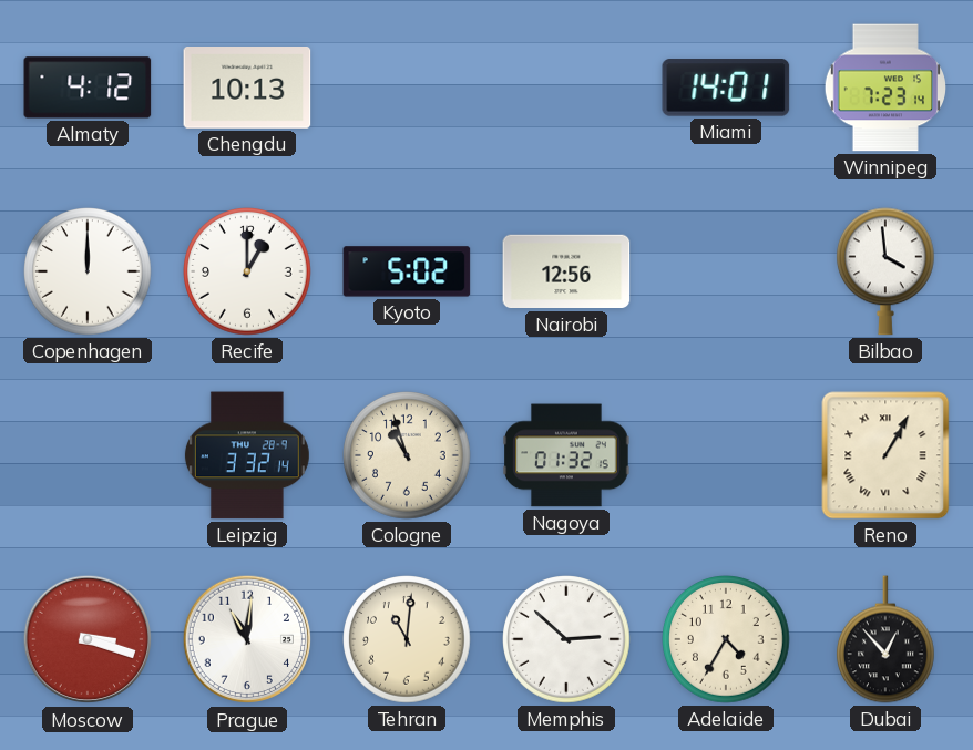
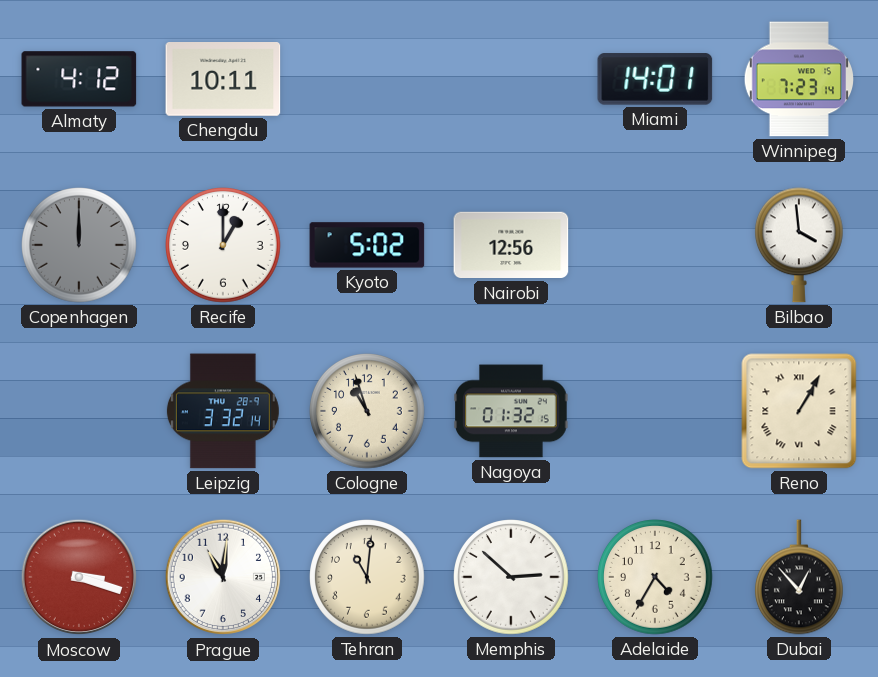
Chengdu: 10:13 -> 10:11 (223, 80)
Copenhagen dial: white -> grey (80, 246)
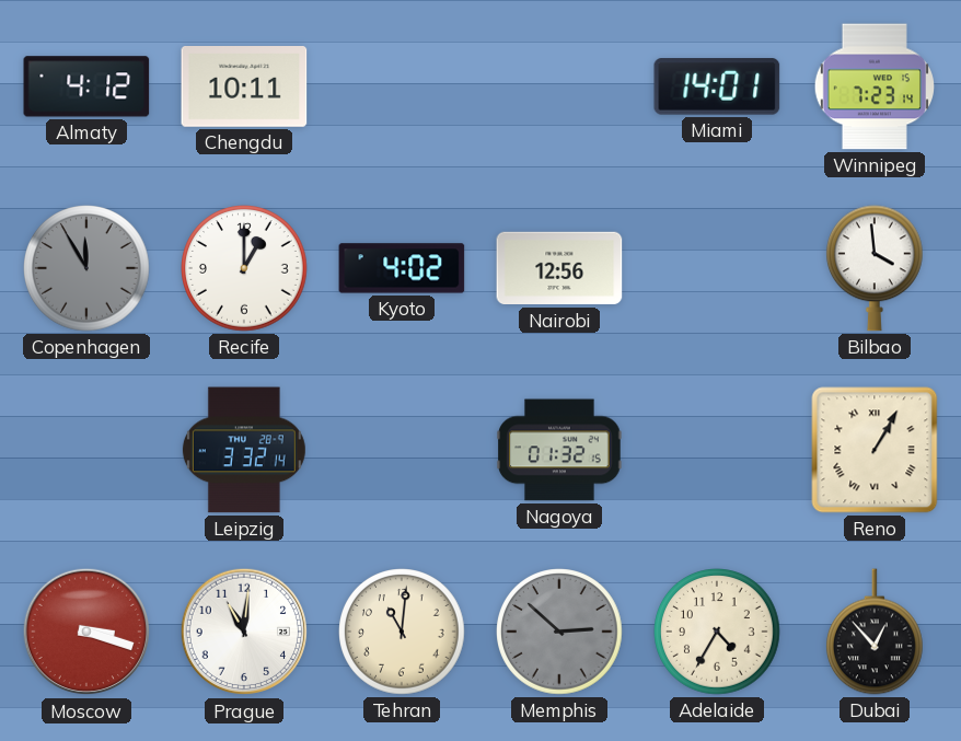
Copenhagen: 12:00 -> 11:55 (88, 269)
Kyoto: 5:02 -> 4:02 (402, 268)
Cologne: 10:57 -> none (368, 412)
Memphis dial: white -> grey (560, 633)
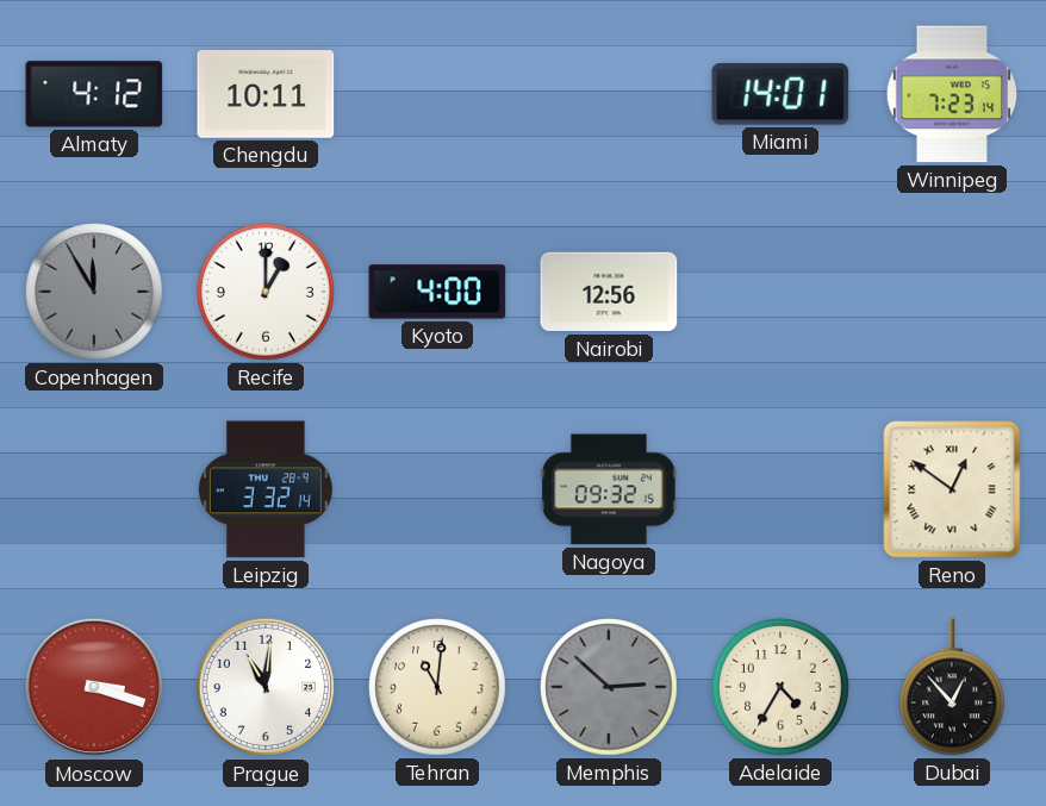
Kyoto: 4:02 -> 4:00 (437, 292)
Bilbao: 3:59 -> none (876, 268)
Nagoya: 01:32 -> 09:32 (609, 489)
Reno: 1:05 -> 12:51 (952, 489)
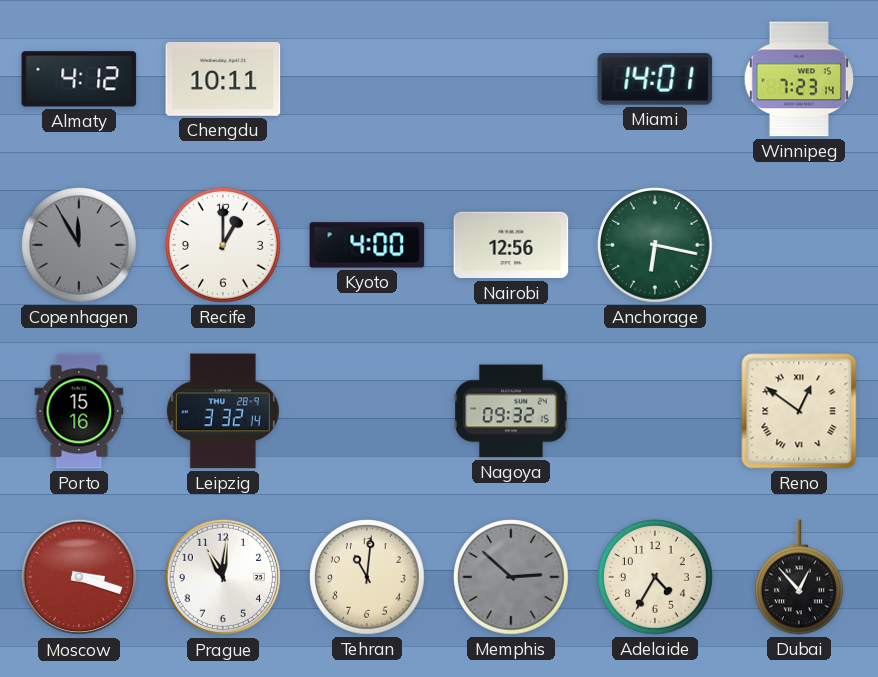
Anchorage: none -> 6:17 (656, 246)
Porto: none -> 15:16 (79, 411)
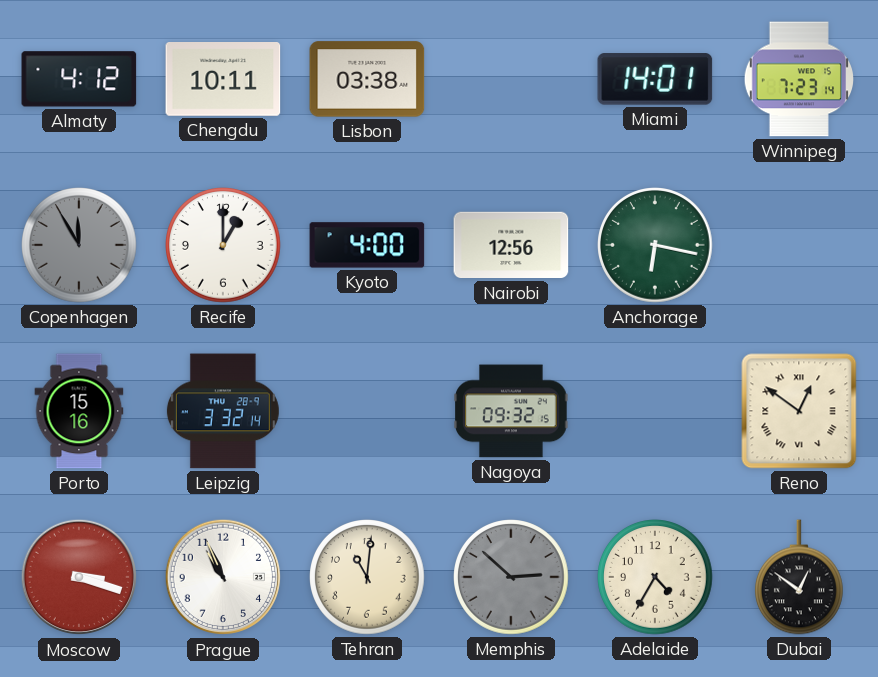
Lisbon: none -> 03:38 (367, 79)
Prague: 11:01 -> 10:56 (223, 577)
Dubai: 12:53 -> 12:51 (800, 577)
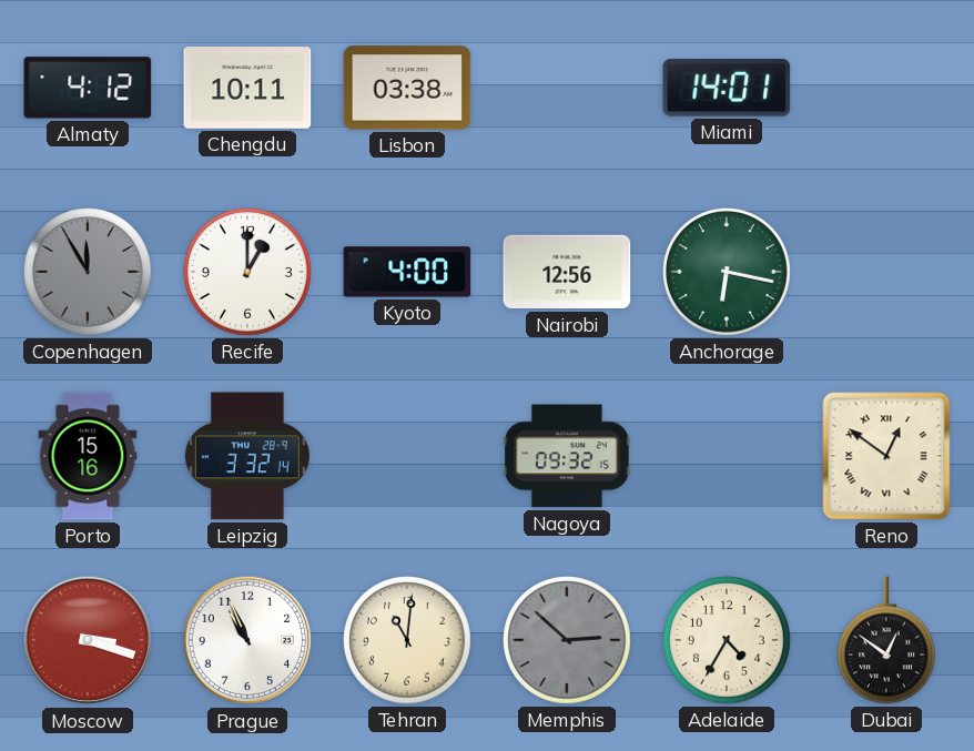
Winnipeg: 7:23 -> none (798, 79)
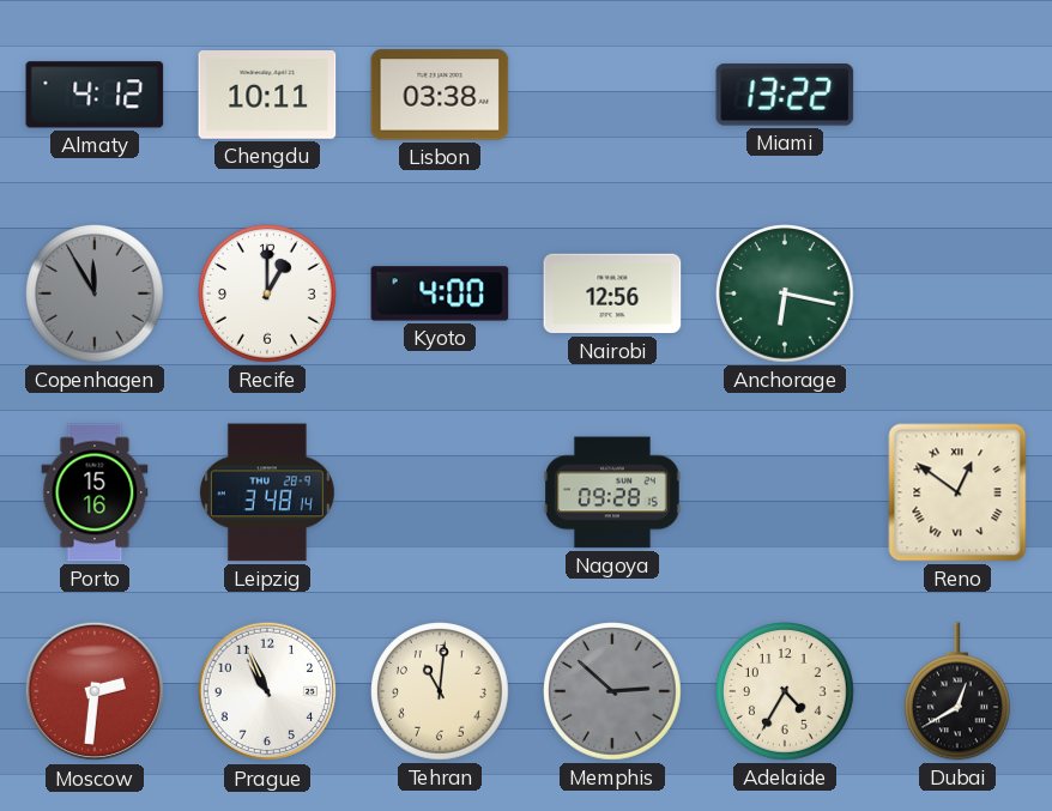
Miami: 14:01 -> 13:22 (785, 95)
Leipzig: 3:32 -> 3:48 (267, 492)
Nagoya: 09:32 -> 09:28 (612, 492)
Moscow: 3:18 -> 2:31 (95, 691)
Dubai: 12:51 -> 12:40 (959, 691)
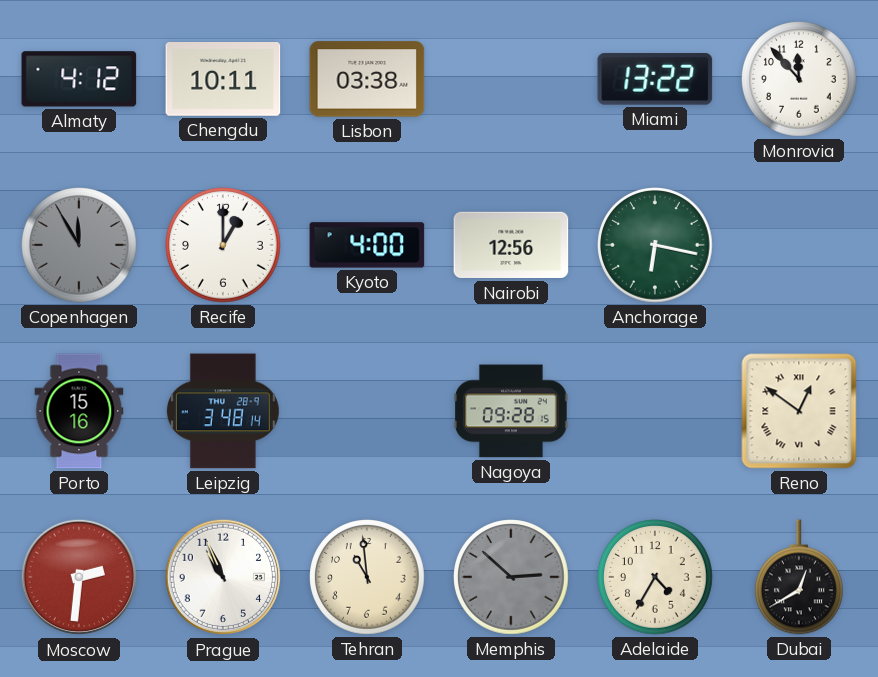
Monrovia: none -> 11:53 (800, 80)
Tehran: 11:01 -> 10:59 (368, 578)
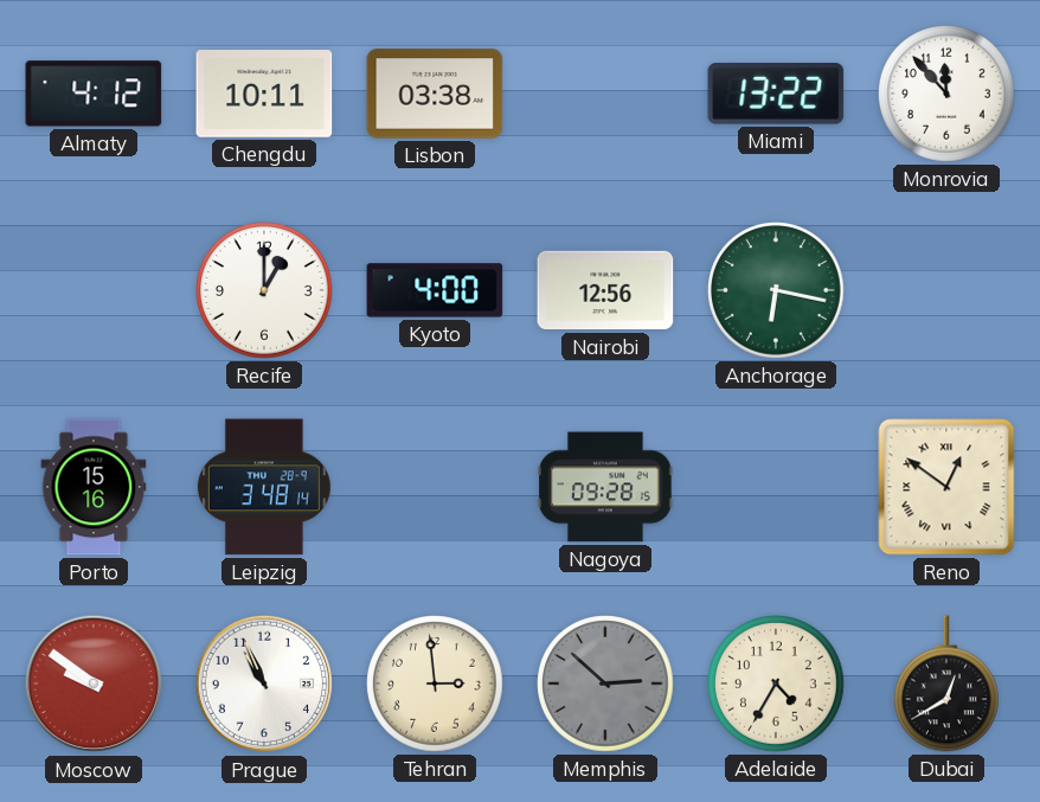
Copenhagen: 11:55 -> none (80, 246)
Moscow: 2:31 -> 9:51 (94, 684)
Tehran: 10:59 -> 2:59 (436, 685)
